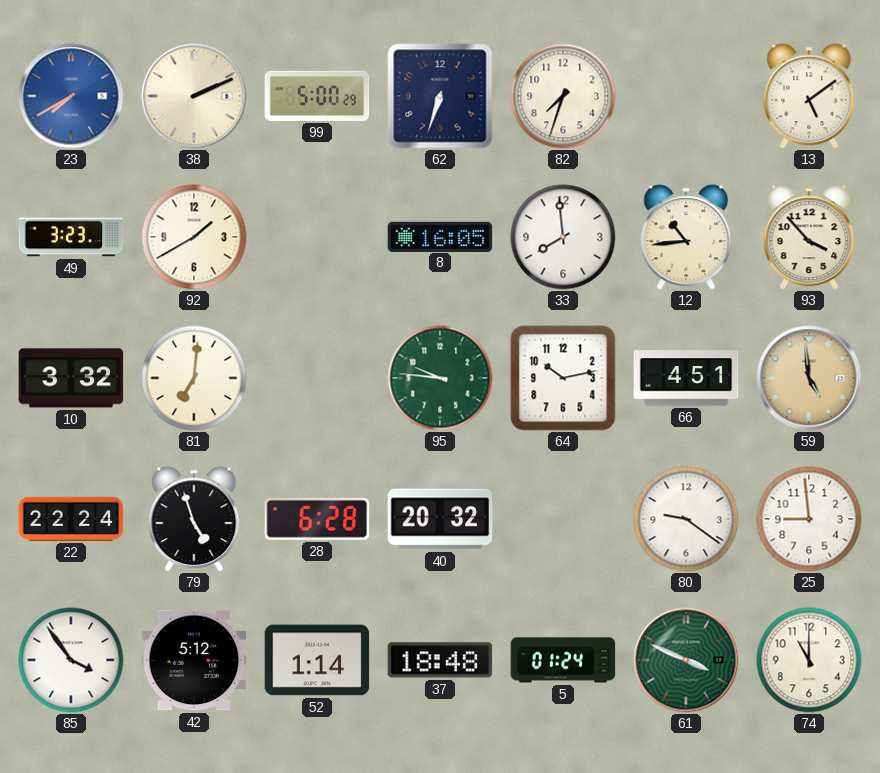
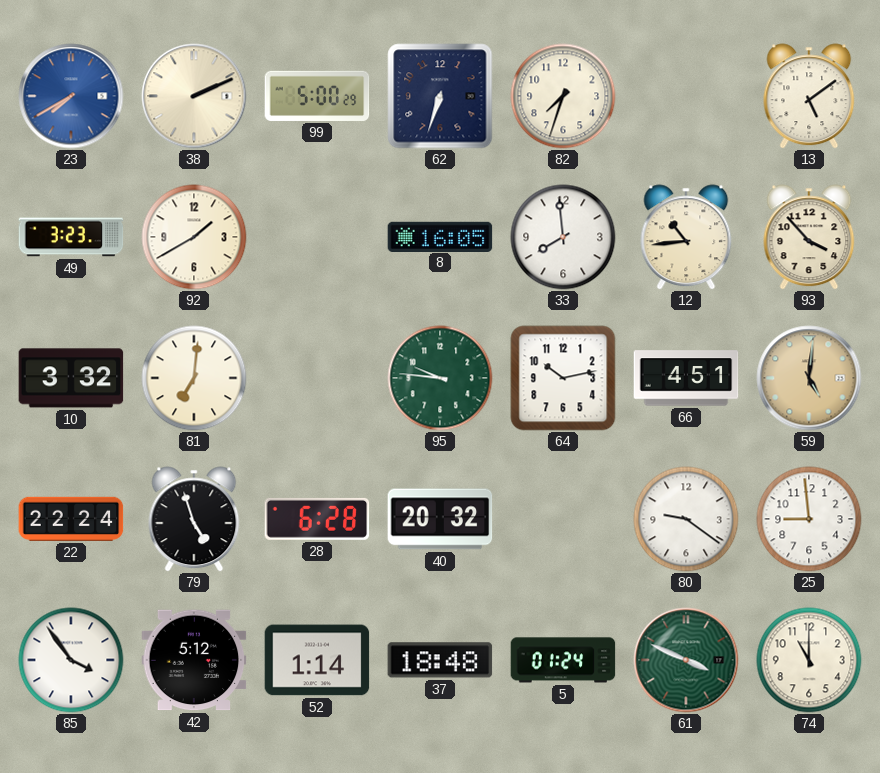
59: 4:59 -> 5:01 (809, 378)
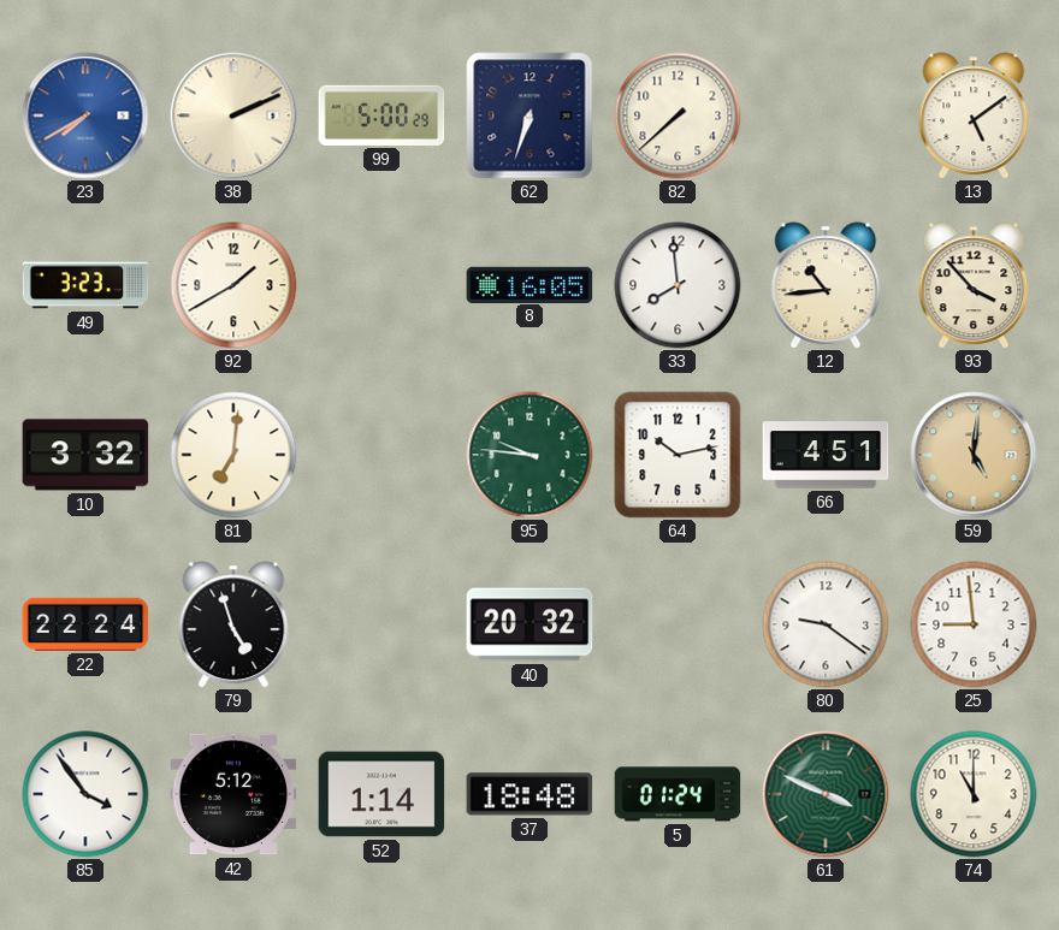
82: 7:33 -> 7:38 (678, 115)
28: 6:28 -> none (317, 519)
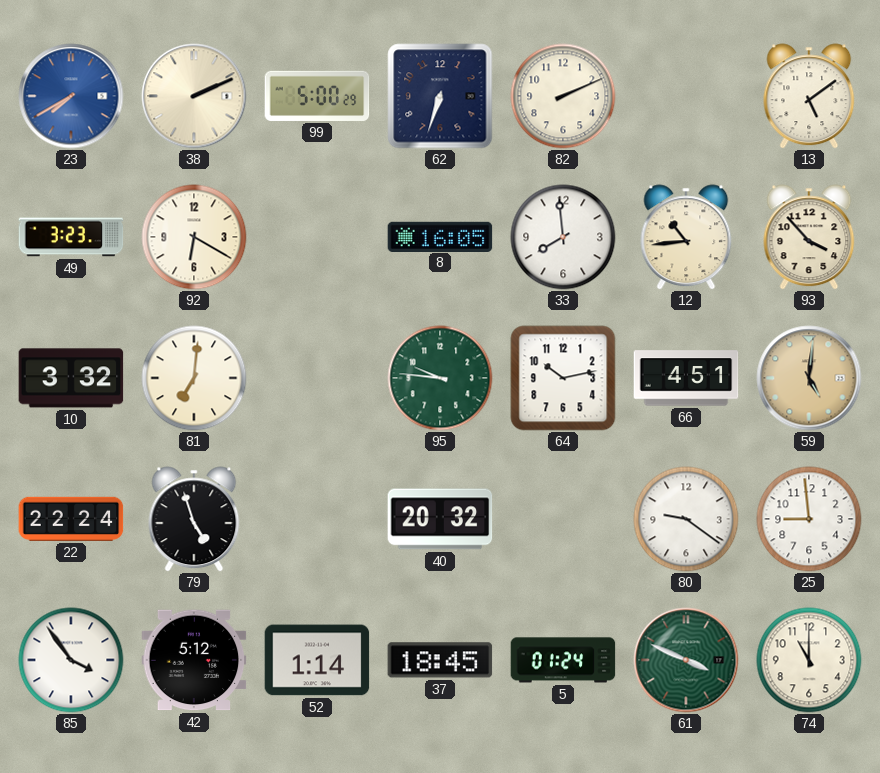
82: 7:38 -> 2:11 (563, 96)
92: 1:40 -> 6:20 (194, 237)
37: 18:48 -> 18:45 (440, 660)
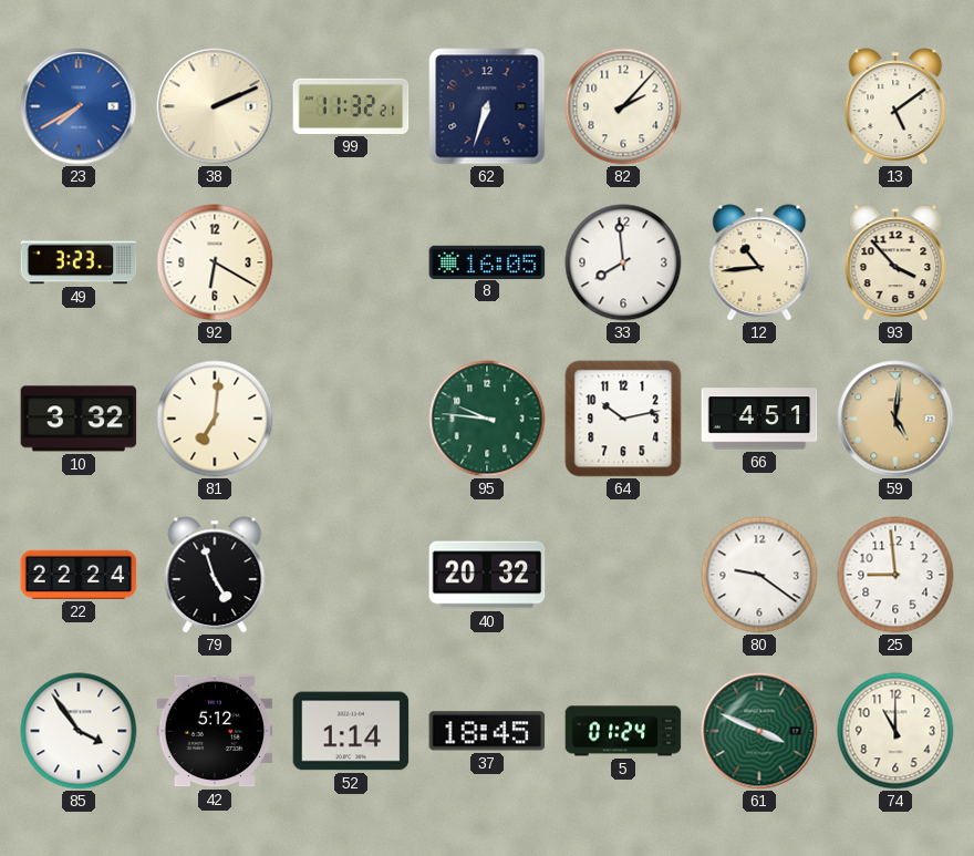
99: 5:00 -> 11:32 (351, 106)
82: 2:11 -> 2:07 (623, 106)
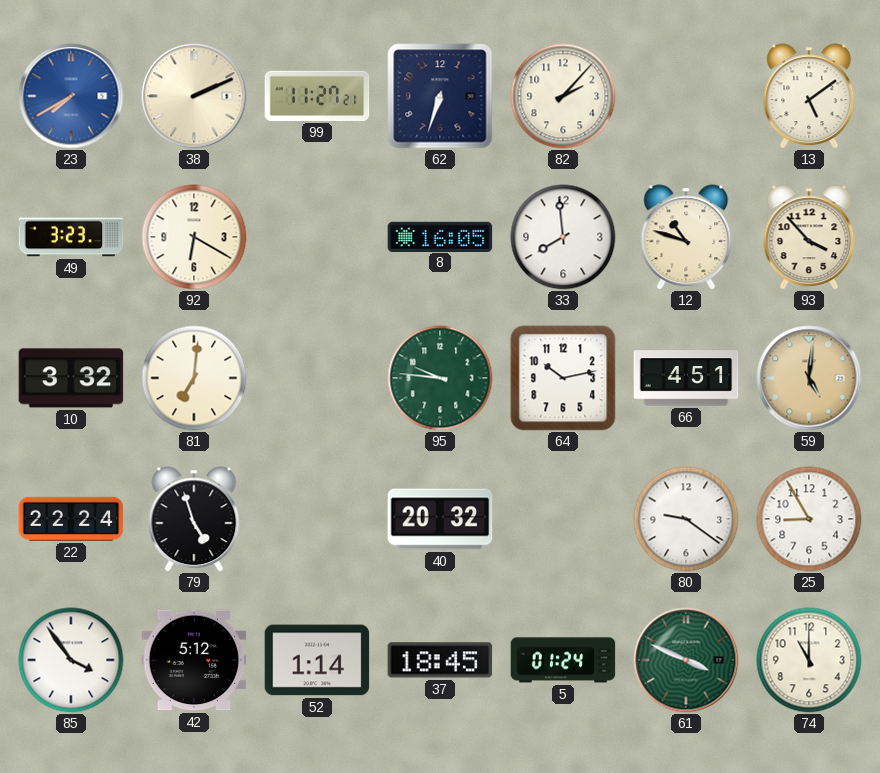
99: 11:32 -> 11:27 (317, 96)
12: 10:44 -> 10:48 (686, 237)
25: 8:59 -> 8:55 (809, 519)
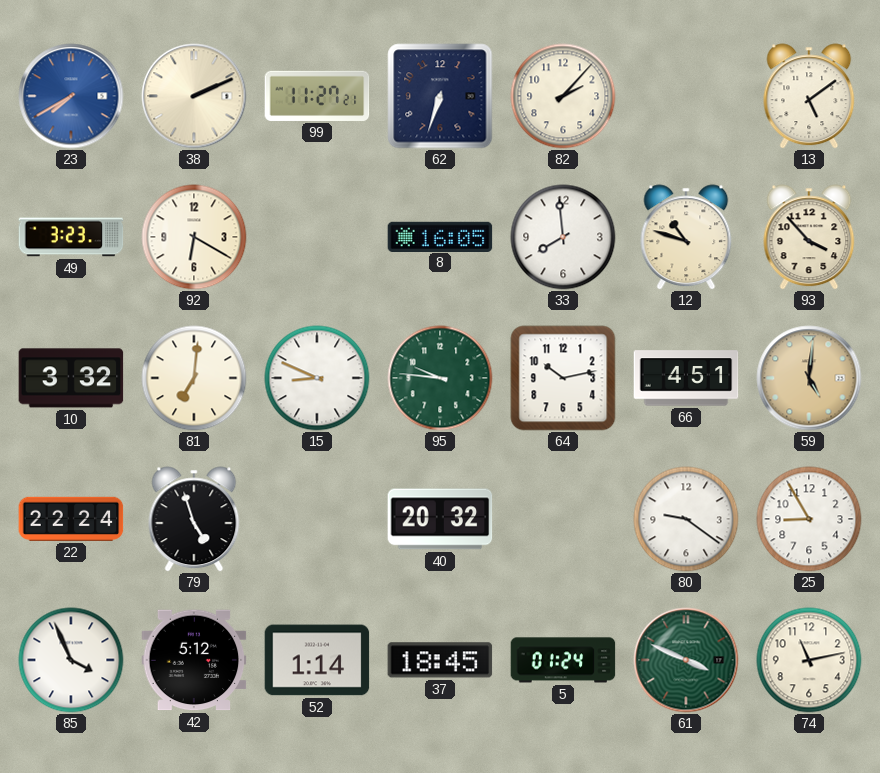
15: none -> 8:49 (317, 378)
85: 3:54 -> 3:56 (71, 660)
74: 11:00 -> 11:13 (809, 660)
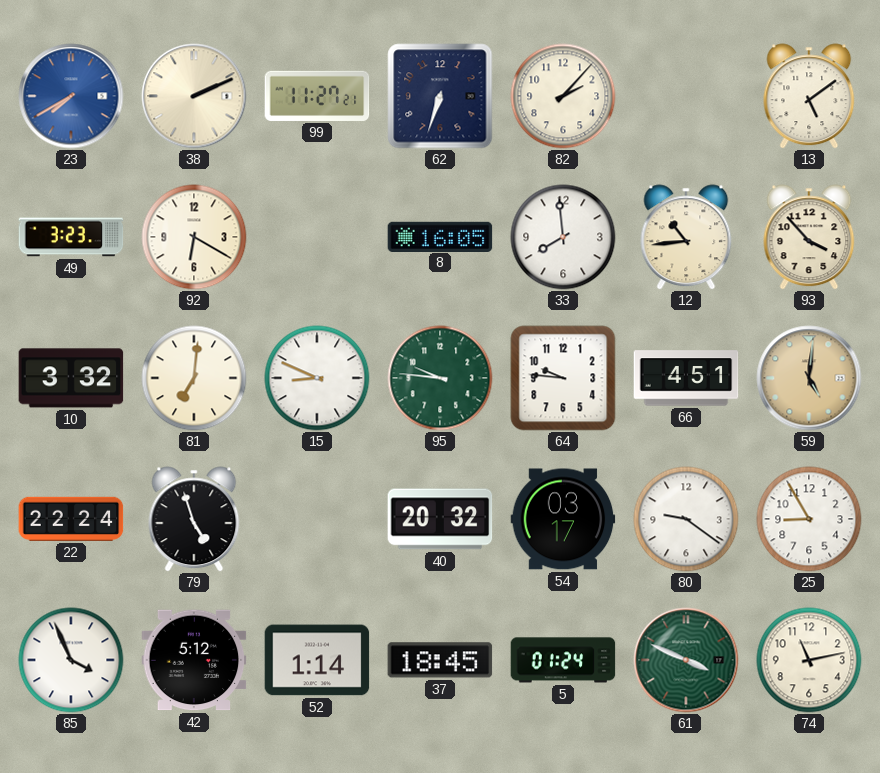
12: 10:48 -> 10:44 (686, 237)
64: 10:13 -> 9:46 (563, 378)
54: none -> 03:17 (563, 519)
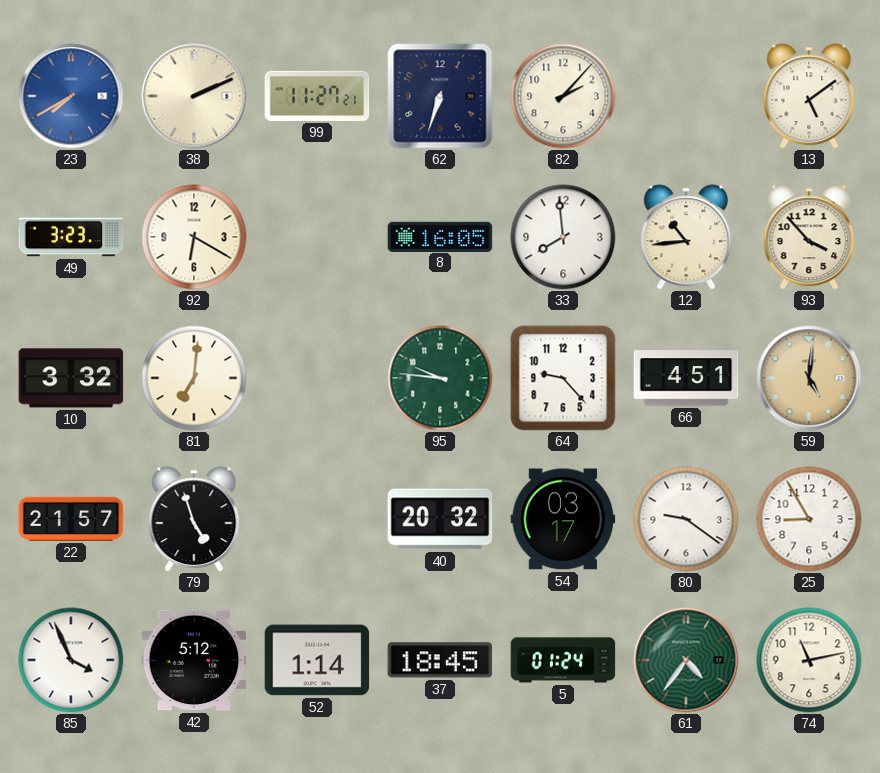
15: 8:49 -> none (317, 378)
64: 9:46 -> 9:23 (563, 378)
22: 22:24 -> 21:57 (71, 519)
61: 3:49 -> 4:36 (686, 660)
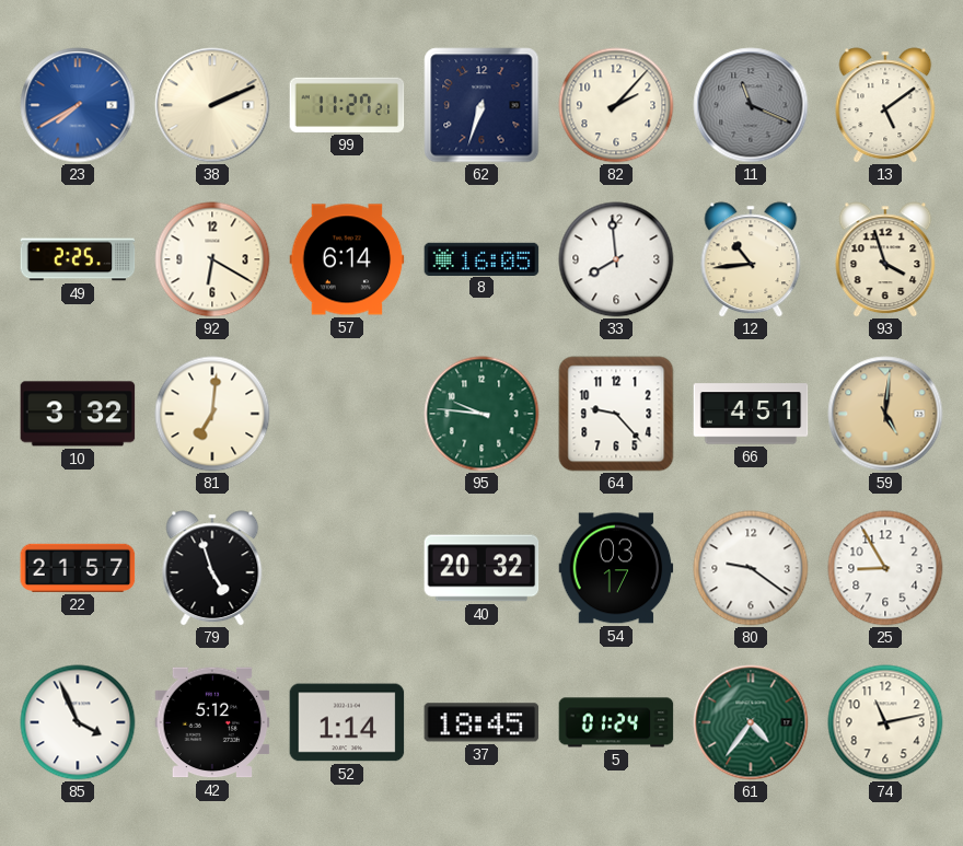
11: none -> 11:19 (751, 105)
49: 3:23 -> 2:25 (78, 259)
57: none -> 6:14 (347, 259)
93: 3:53 -> 3:57 (885, 259)
